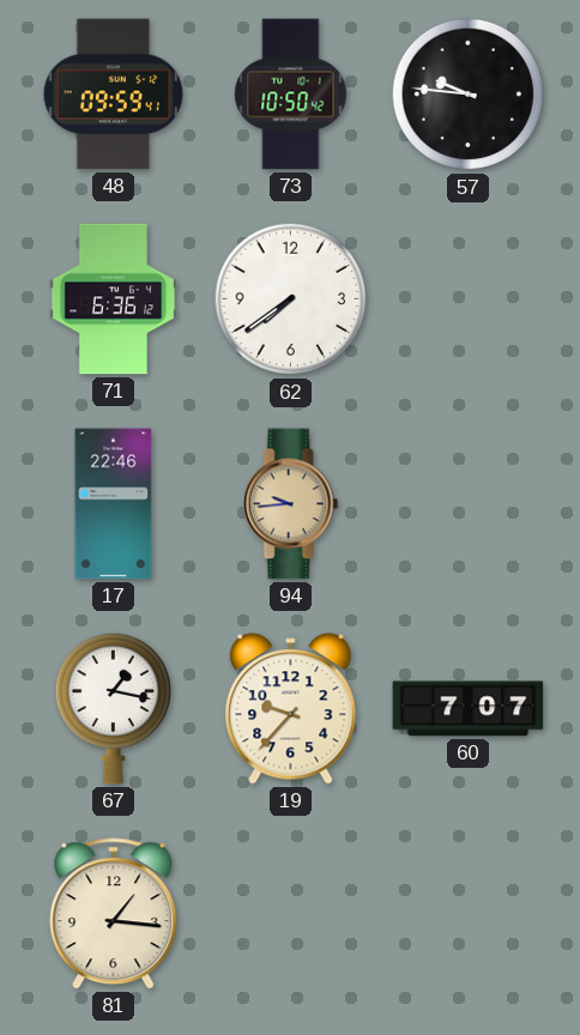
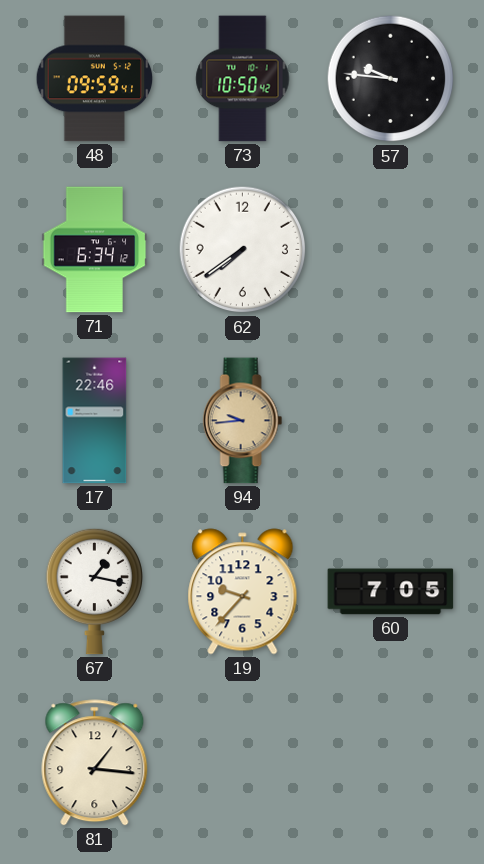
71: 6:36 -> 6:34 (95, 250)
60: 7:07 -> 7:05 (391, 592)
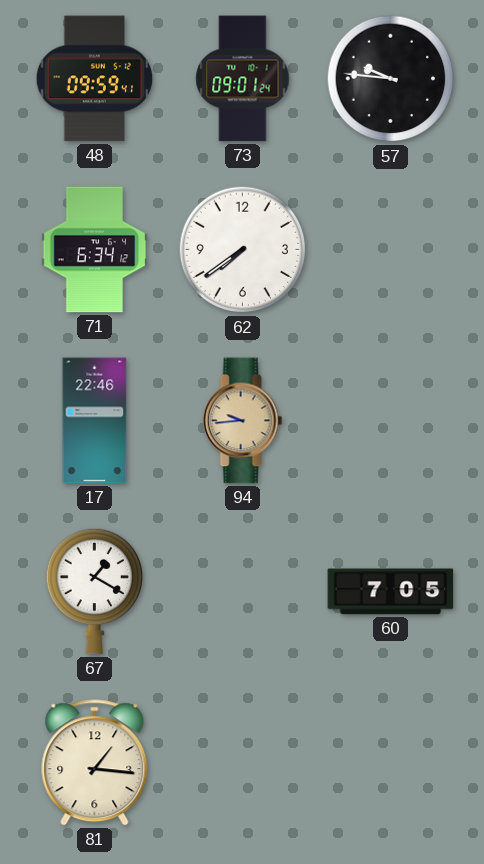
73: 10:50 -> 09:01 (243, 79)
67: 1:17 -> 1:20 (94, 591)
19: 9:37 -> none (243, 592)
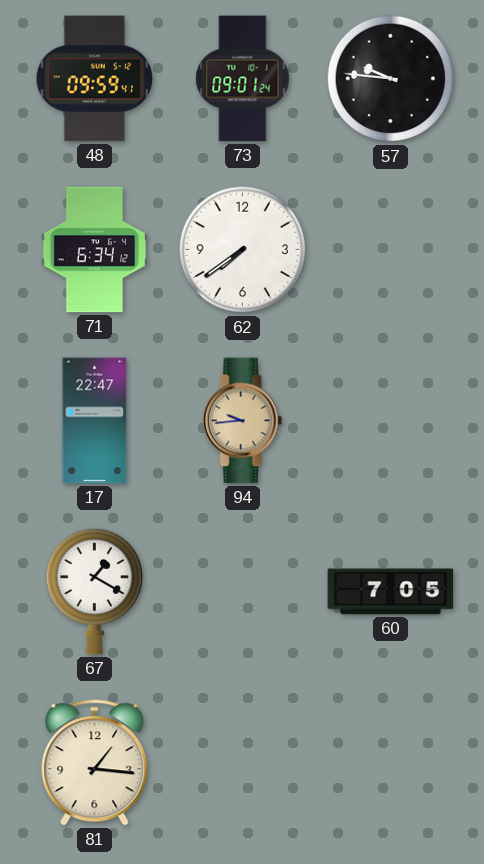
17: 22:46 -> 22:47 (95, 421)
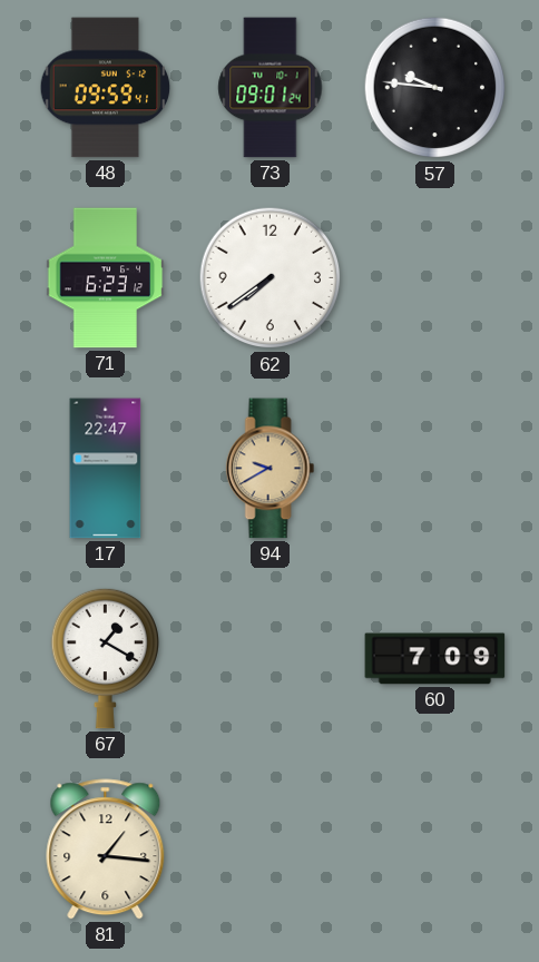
71: 6:34 -> 6:23 (106, 278)
94: 9:44 -> 9:40 (271, 469)
60: 7:05 -> 7:09 (435, 659)
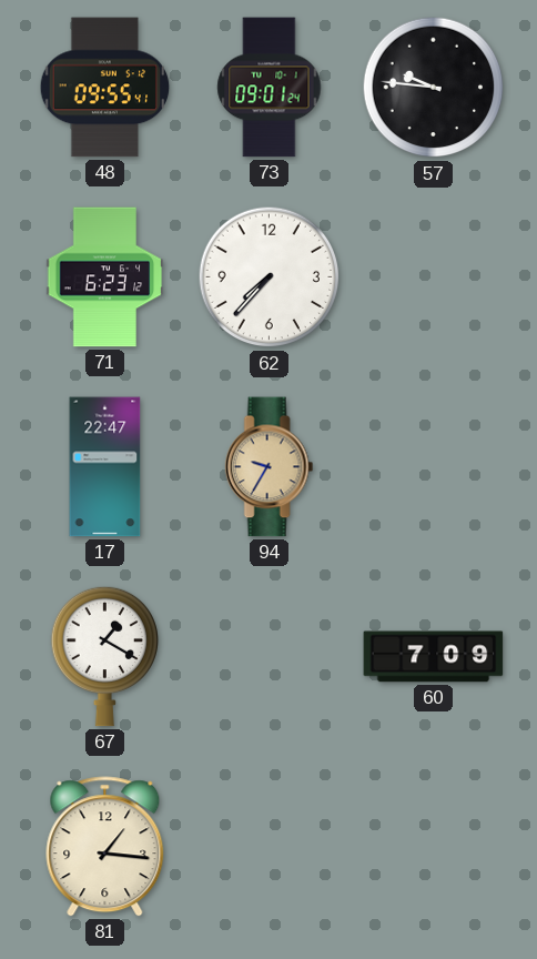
48: 09:59 -> 09:55 (105, 88)
62: 7:39 -> 7:37 (270, 277)
94: 9:40 -> 9:35 (270, 467)
